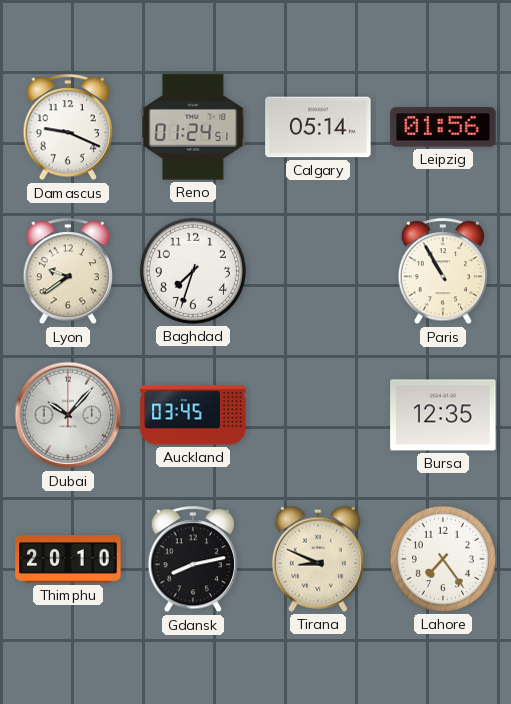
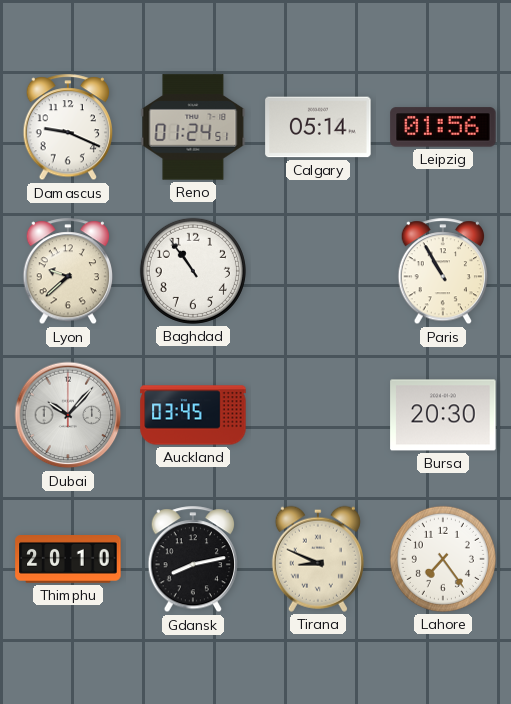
Lyon: 9:39 -> 9:38 (67, 272)
Baghdad: 7:33 -> 10:54 (193, 271)
Bursa: 12:35 -> 20:30 (443, 415)
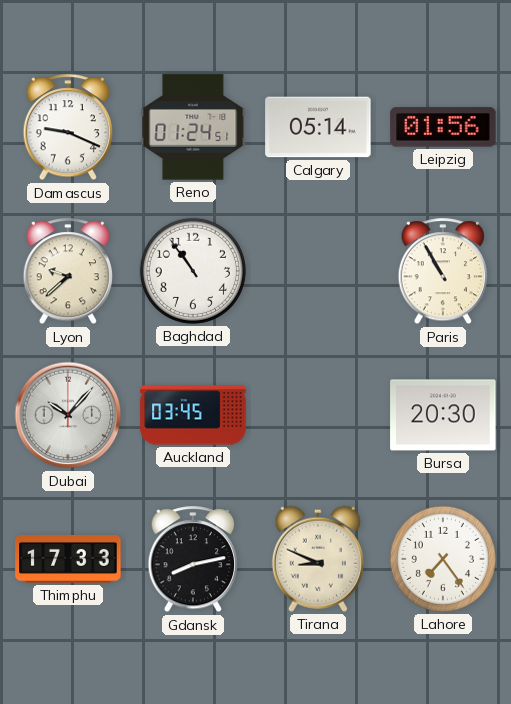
Thimphu: 20:10 -> 17:33 (68, 560)
